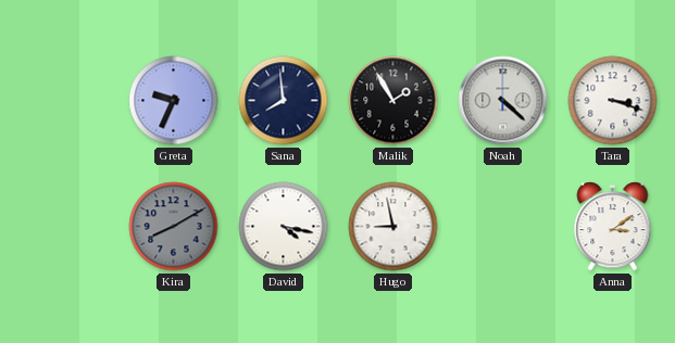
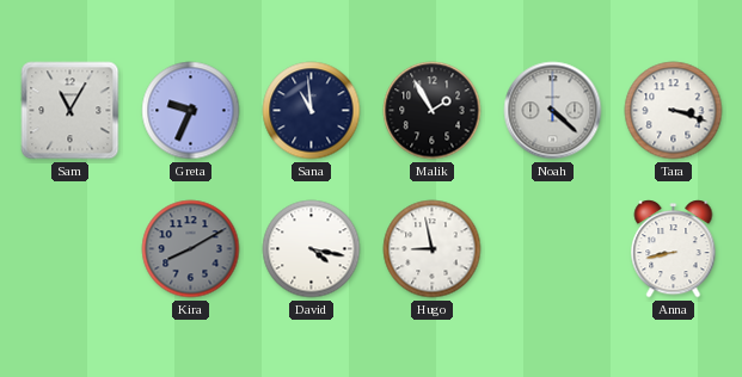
Sam: none -> 11:05 (70, 111)
Sana: 7:59 -> 10:59 (312, 111)
Anna: 3:09 -> 8:43 (674, 249)
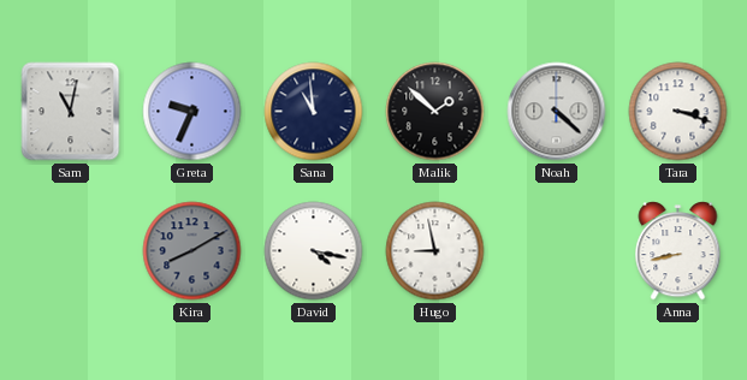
Sam: 11:05 -> 11:02 (71, 112)
Malik: 1:55 -> 1:52 (435, 112)
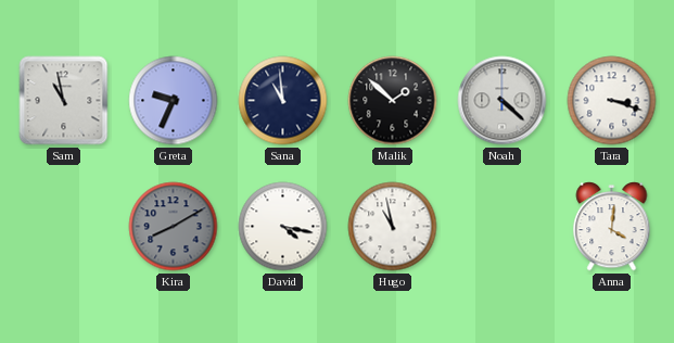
Sam: 11:02 -> 10:58 (64, 101)
Hugo: 8:58 -> 10:58 (393, 227)
Anna: 8:43 -> 4:01 (612, 227)
